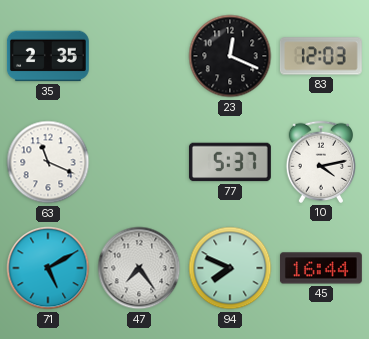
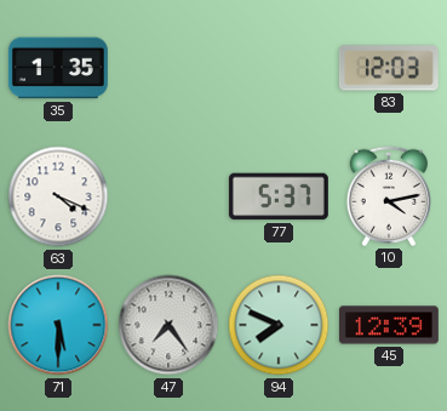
35: 2:35 -> 1:35 (58, 68)
23: 12:19 -> none (230, 56)
63: 11:19 -> 4:19 (58, 196)
71: 5:10 -> 5:30 (58, 325)
45: 16:44 -> 12:39 (389, 325)
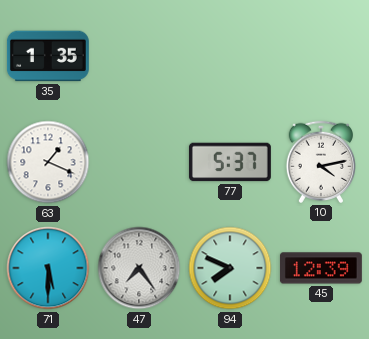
83: 12:03 -> none (389, 68)
63: 4:19 -> 1:19 (48, 162)
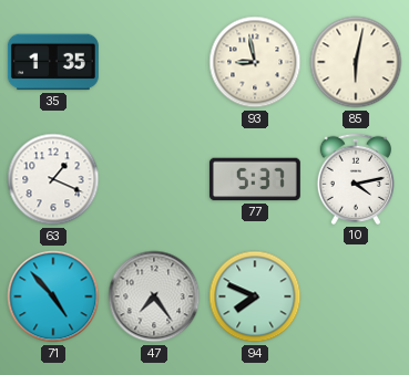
93: none -> 8:58 (255, 62)
85: none -> 6:02 (356, 62)
71: 5:30 -> 4:53 (53, 296)
45: 12:39 -> none (321, 268)
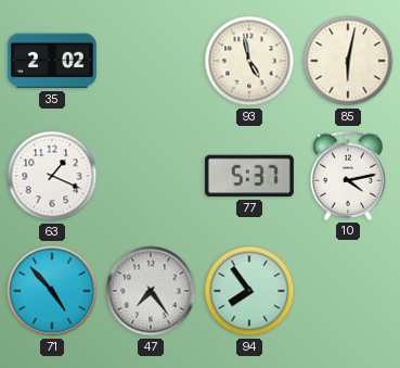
35: 1:35 -> 2:02 (52, 61)
93: 8:58 -> 4:58 (249, 61)
94: 7:49 -> 7:54 (249, 291)
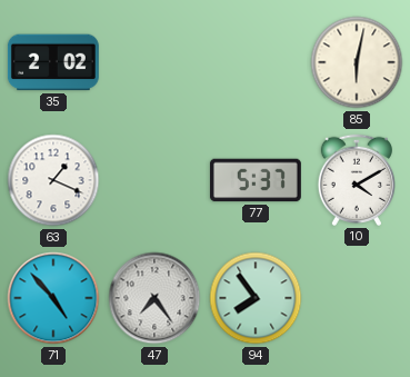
93: 4:58 -> none (249, 61)
10: 4:13 -> 4:10 (356, 180)
